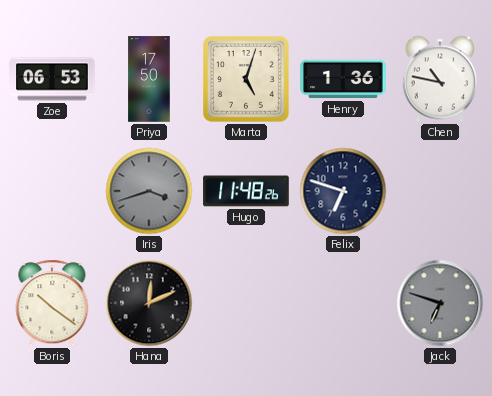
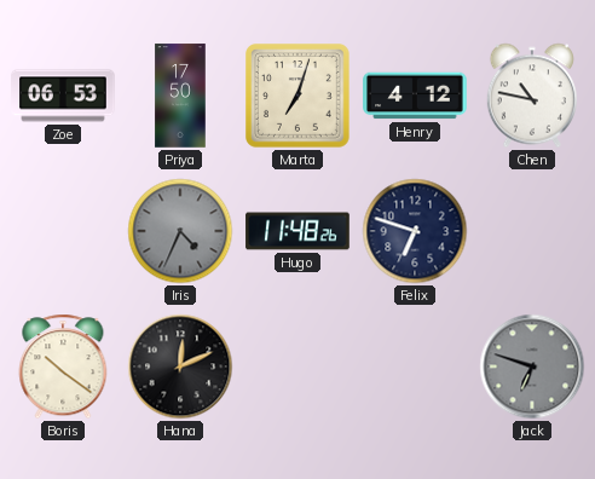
Marta: 5:03 -> 7:03 (299, 97)
Henry: 1:36 -> 4:12 (415, 96)
Iris: 3:42 -> 4:34 (180, 231)
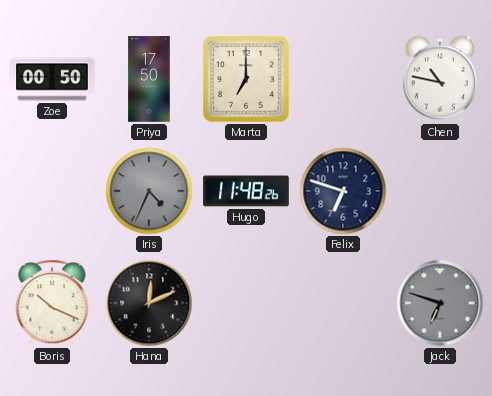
Zoe: 06:53 -> 00:50 (52, 79)
Marta: 7:03 -> 7:00 (247, 80)
Henry: 4:12 -> none (415, 96)
Boris: 10:21 -> 10:19 (52, 303)
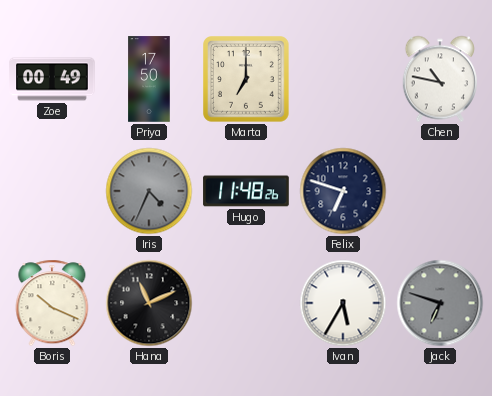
Zoe: 00:50 -> 00:49 (52, 79)
Hana: 12:11 -> 11:11 (149, 303)
Ivan: none -> 5:35 (343, 303)
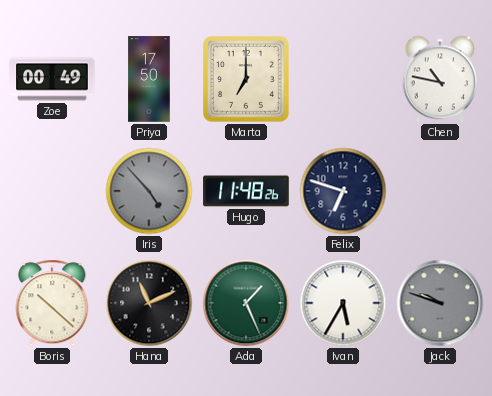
Iris: 4:34 -> 4:53 (149, 191)
Boris: 10:19 -> 10:22 (52, 303)
Ada: none -> 1:26 (246, 303)
Jack: 6:48 -> 9:48 (440, 303)
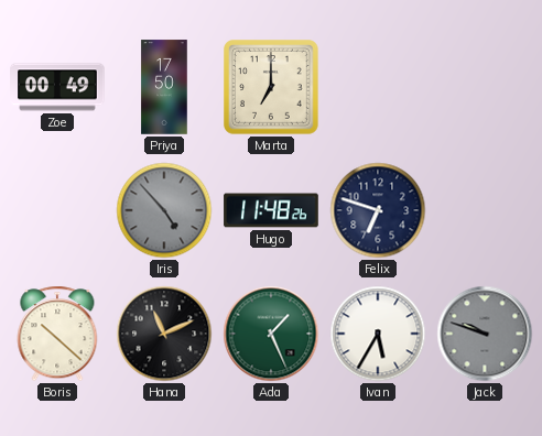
Chen: 10:47 -> none (440, 79)
